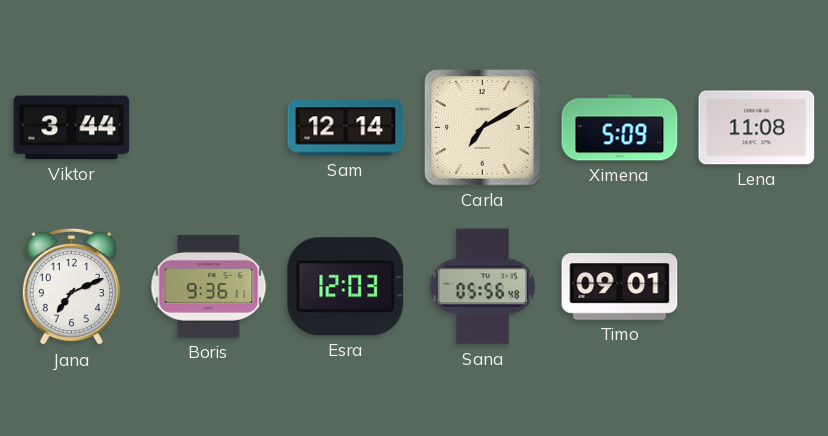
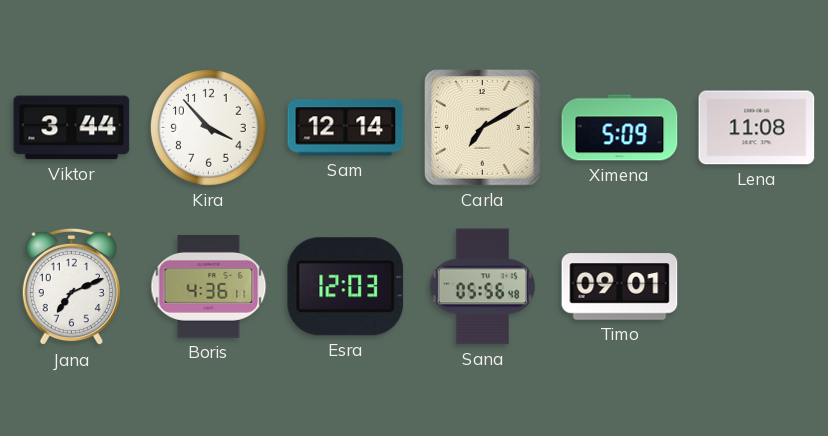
Kira: none -> 3:53 (208, 127)
Boris: 9:36 -> 4:36 (209, 286)
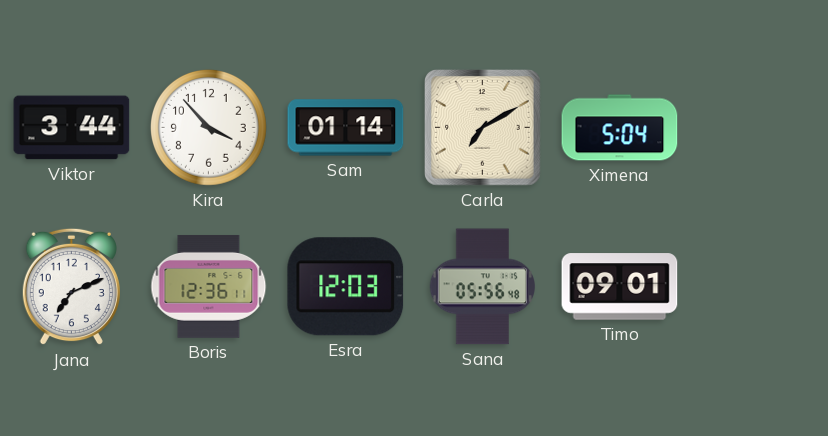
Sam: 12:14 -> 01:14 (346, 128)
Ximena: 5:09 -> 5:04 (620, 128)
Lena: 11:08 -> none (757, 128)
Boris: 4:36 -> 12:36 (209, 286)
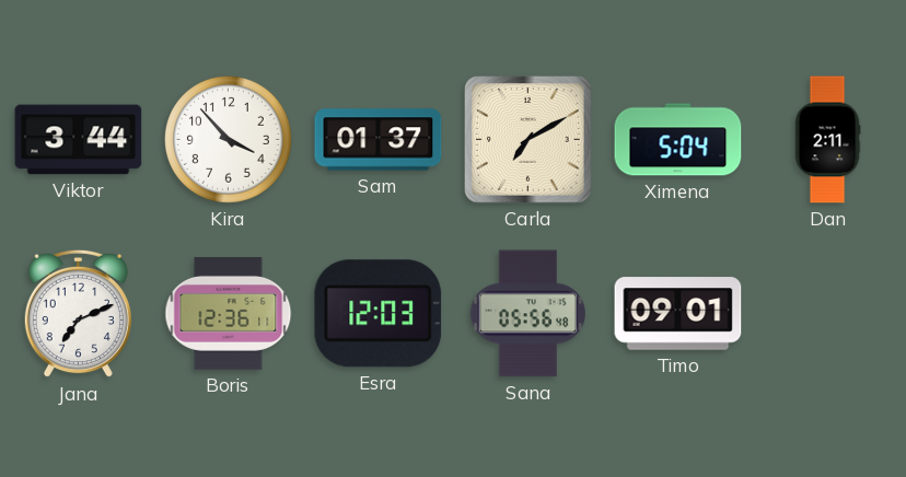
Sam: 01:14 -> 01:37 (379, 140)
Dan: none -> 2:11 (827, 140)
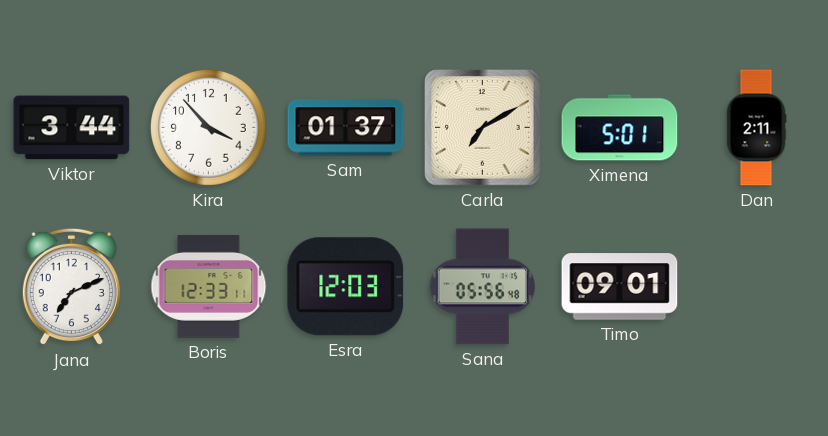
Ximena: 5:04 -> 5:01 (620, 128)
Boris: 12:36 -> 12:33 (209, 286)
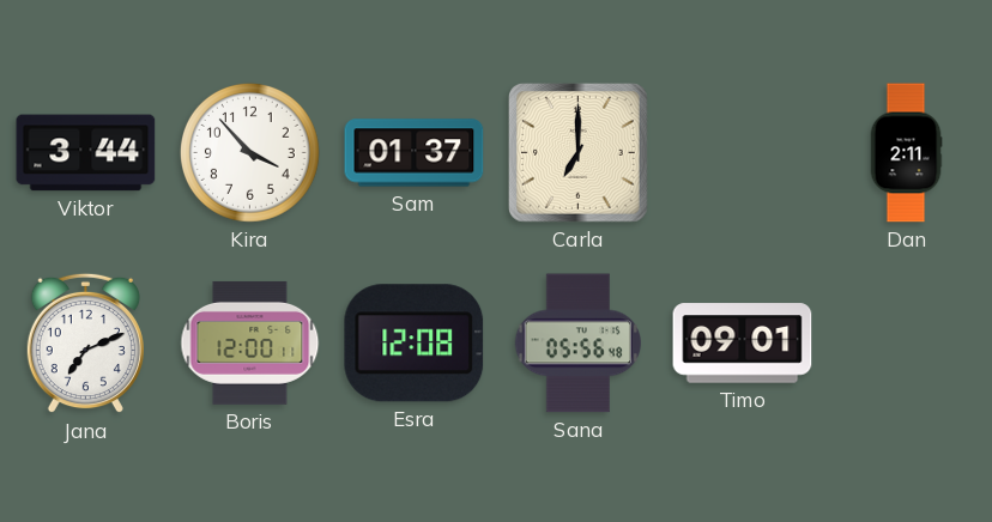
Carla: 7:10 -> 7:00 (579, 153)
Ximena: 5:01 -> none (620, 128)
Boris: 12:33 -> 12:00 (250, 342)
Esra: 12:03 -> 12:08 (415, 344)
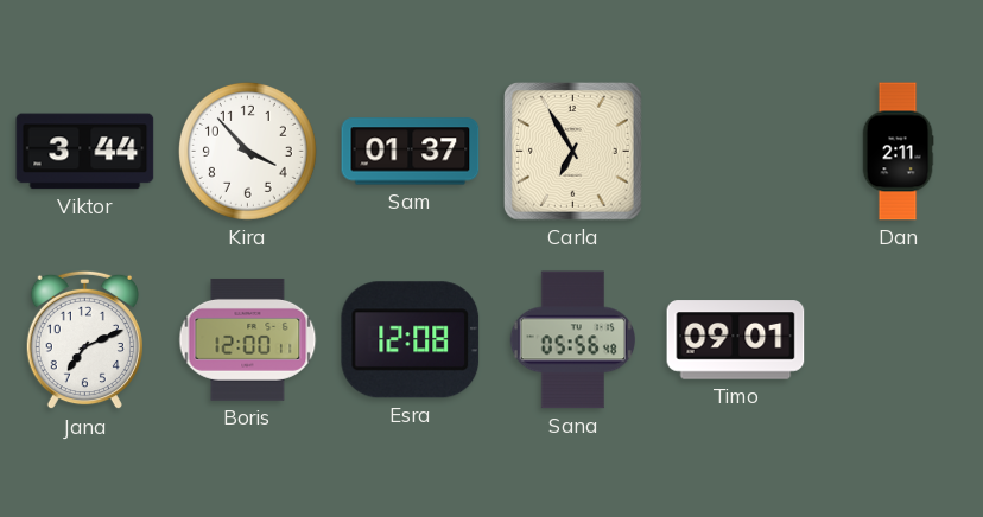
Carla: 7:00 -> 6:55 (573, 152)
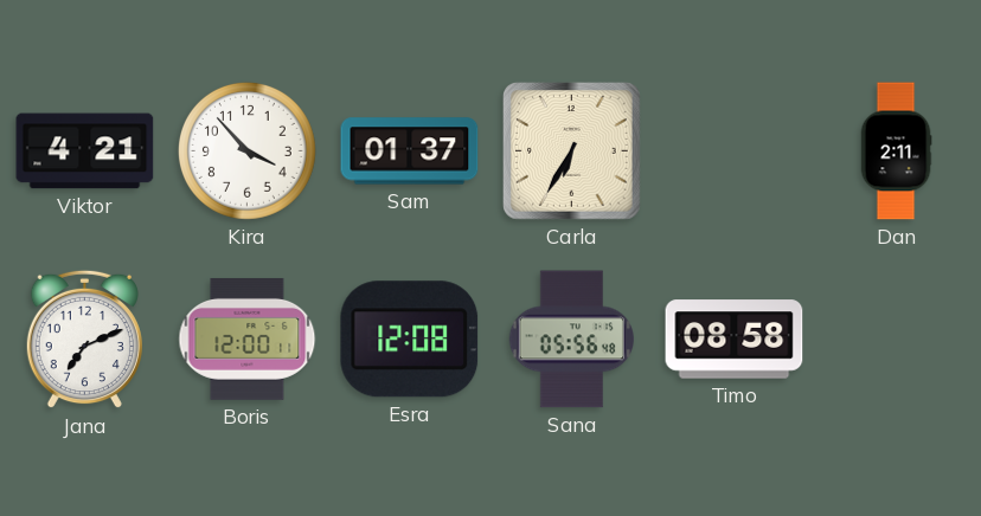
Viktor: 3:44 -> 4:21 (85, 151)
Carla: 6:55 -> 6:35 (572, 151)
Timo: 09:01 -> 08:58 (735, 340)
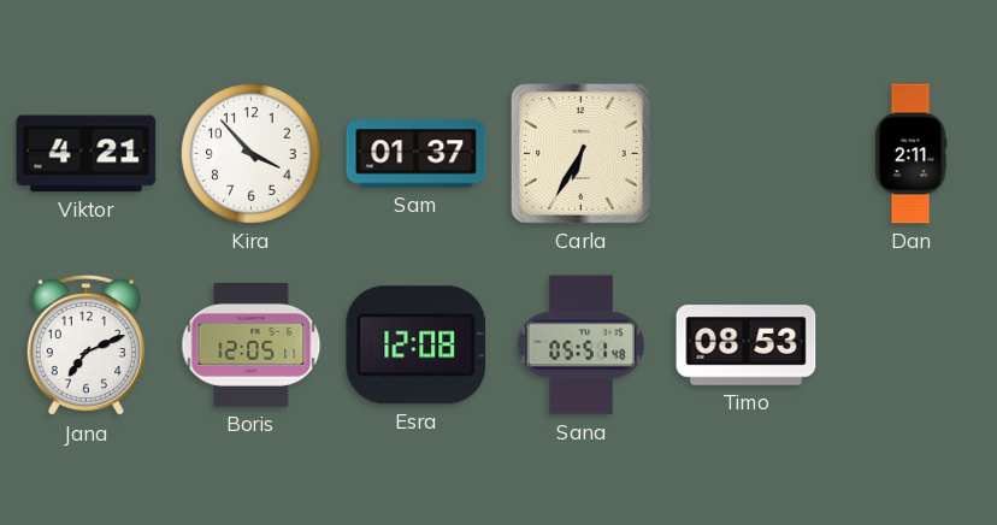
Boris: 12:00 -> 12:05 (252, 344)
Sana: 05:56 -> 05:51 (580, 346)
Timo: 08:58 -> 08:53 (747, 346)
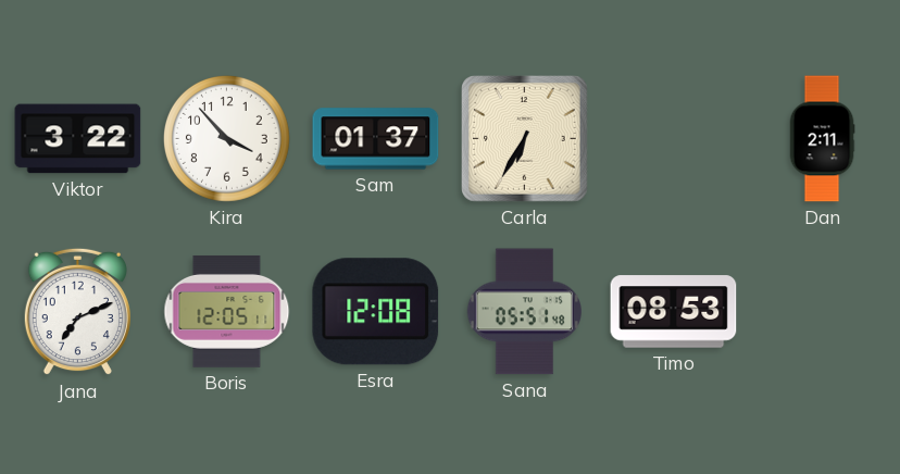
Viktor: 4:21 -> 3:22 (78, 139)
